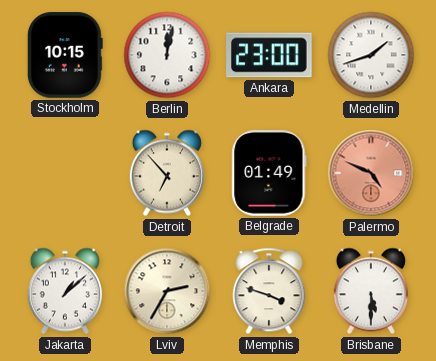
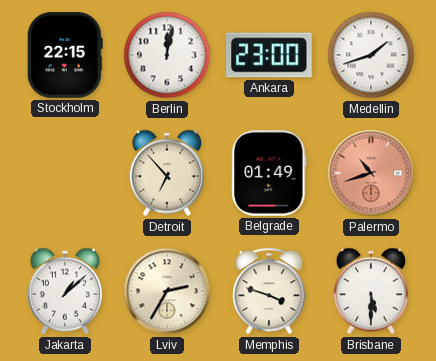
Stockholm: 10:15 -> 22:15 (65, 55)
Palermo: 4:49 -> 10:42 (371, 173)
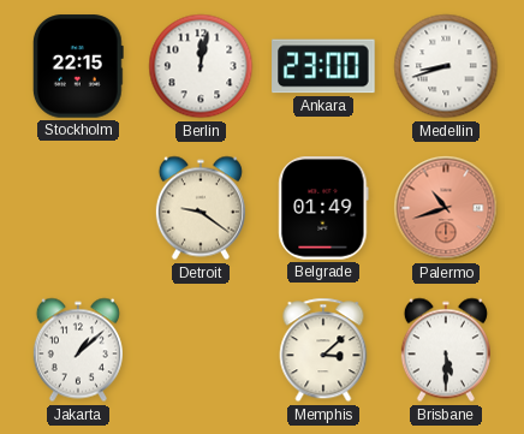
Medellin: 1:42 -> 8:42 (446, 66)
Detroit: 6:53 -> 9:21 (201, 208)
Lviv: 2:35 -> none (167, 291)
Memphis: 3:48 -> 3:08 (323, 350)
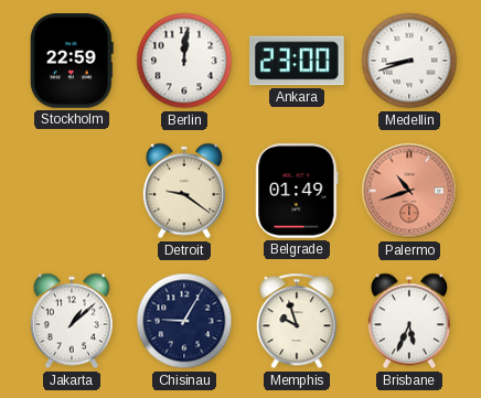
Stockholm: 22:15 -> 22:59 (72, 61)
Berlin: 12:02 -> 12:01 (184, 61)
Chisinau: none -> 9:05 (184, 321)
Memphis: 3:08 -> 9:57 (297, 321)
Brisbane: 5:30 -> 5:34 (409, 321)
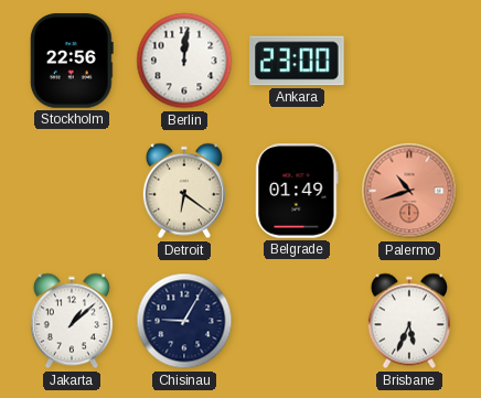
Stockholm: 22:59 -> 22:56 (72, 61)
Medellin: 8:42 -> none (409, 61)
Detroit: 9:21 -> 6:21 (184, 191)
Memphis: 9:57 -> none (297, 321)
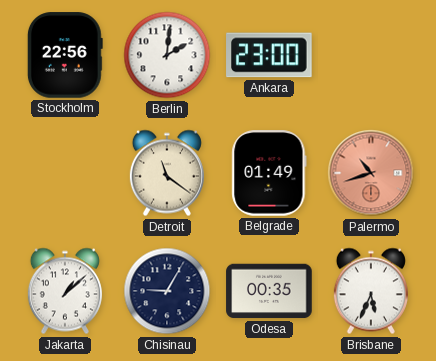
Berlin: 12:01 -> 2:01 (167, 55)
Detroit: 6:21 -> 11:21 (167, 173)
Odesa: none -> 00:35 (269, 291)
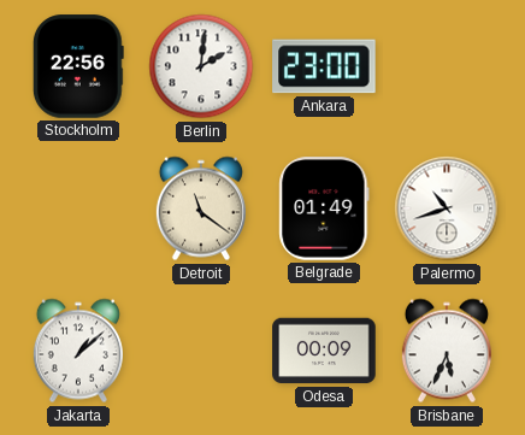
Palermo dial: salmon -> white (447, 208)
Chisinau: 9:05 -> none (167, 291)
Odesa: 00:35 -> 00:09 (324, 351)
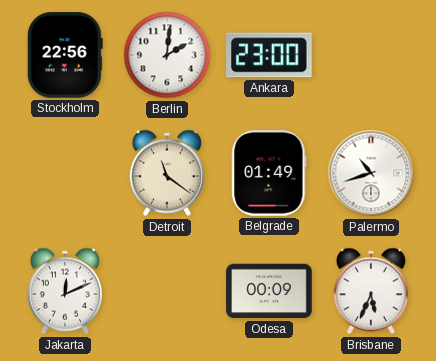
Jakarta: 1:08 -> 12:11 (65, 291)
